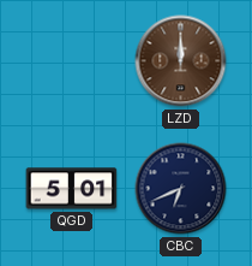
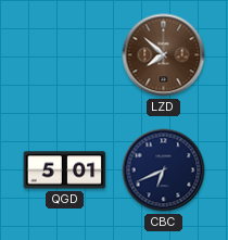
LZD: 12:00 -> 7:52 (164, 55)
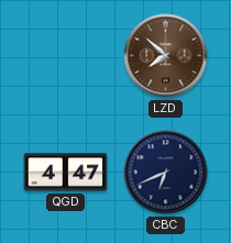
QGD: 5:01 -> 4:47 (66, 173)
